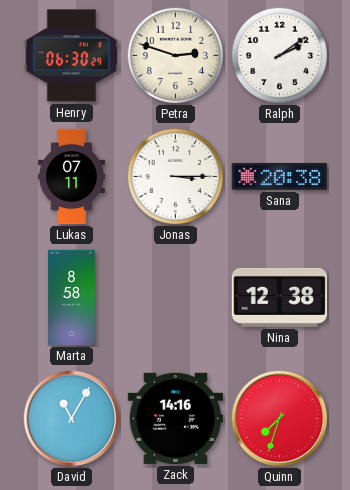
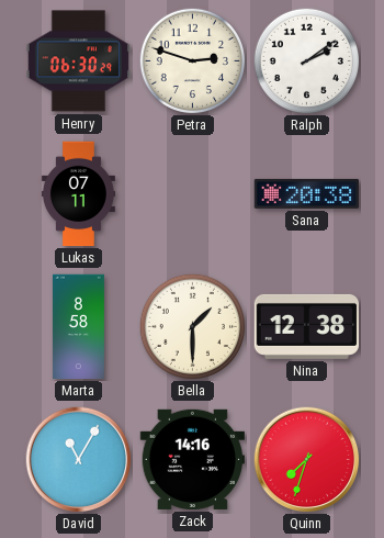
Jonas: 3:15 -> none (175, 176)
Bella: none -> 1:30 (192, 326)
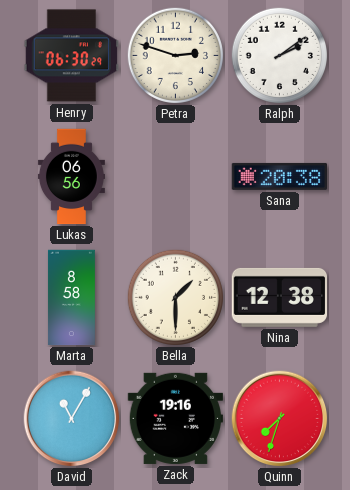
Lukas: 07:11 -> 06:56 (71, 177)
Zack: 14:16 -> 19:16 (175, 418)
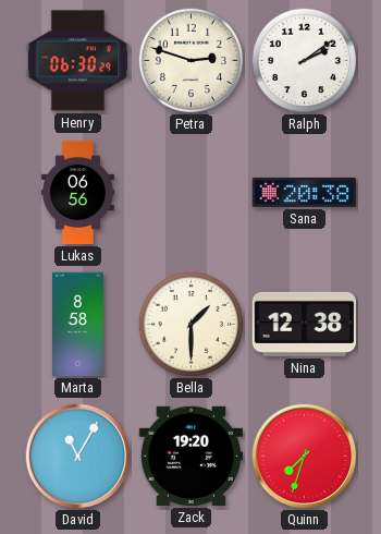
Zack: 19:16 -> 19:20 (190, 456)
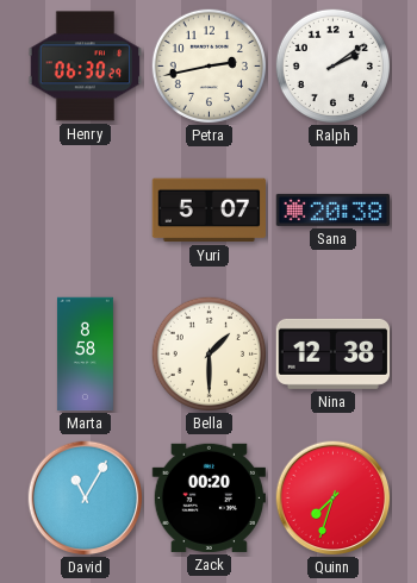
Petra: 2:48 -> 2:43 (208, 65)
Lukas: 06:56 -> none (77, 193)
Yuri: none -> 5:07 (210, 211)
Zack: 19:20 -> 00:20 (208, 497)
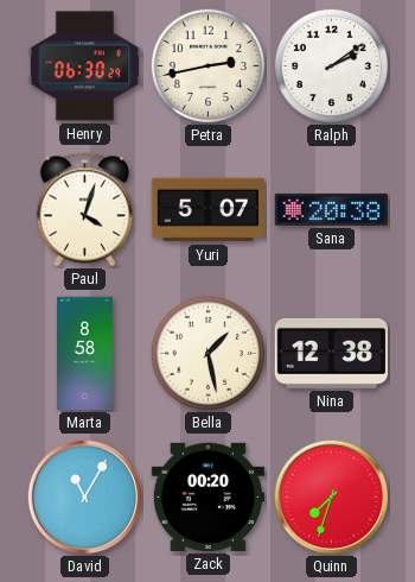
Paul: none -> 4:03 (84, 210)
Bella: 1:30 -> 1:28 (207, 353)
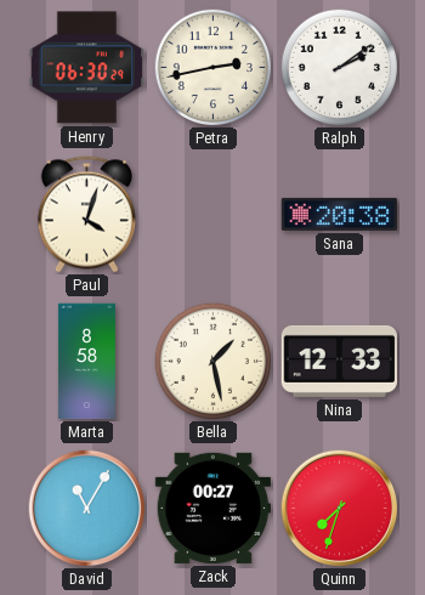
Yuri: 5:07 -> none (209, 210)
Nina: 12:38 -> 12:33 (340, 361)
Zack: 00:20 -> 00:27 (212, 508)
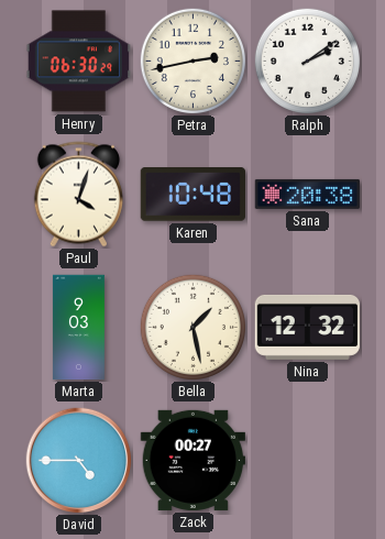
Karen: none -> 10:48 (193, 195)
Marta: 8:58 -> 9:03 (78, 328)
Nina: 12:33 -> 12:32 (308, 327)
David: 11:05 -> 4:45 (79, 461)
Quinn: 7:33 -> none (340, 509)
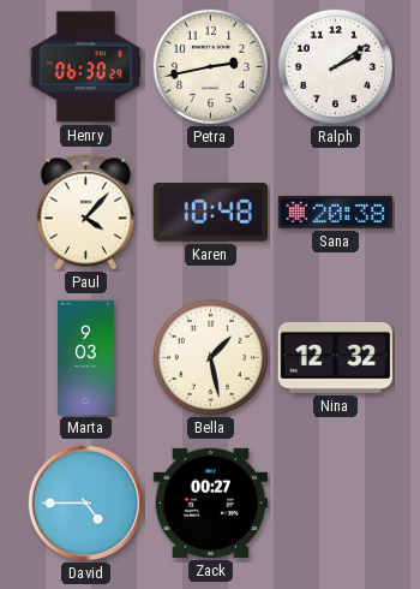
Paul: 4:03 -> 4:07 (85, 213)
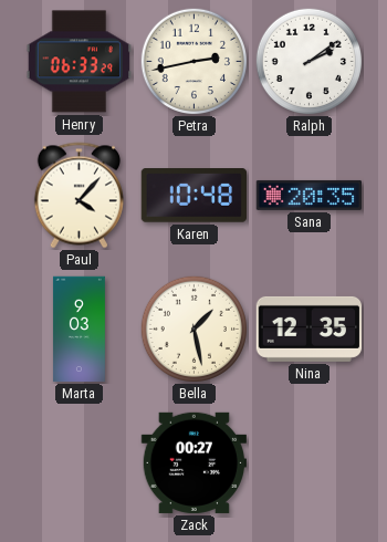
Henry: 06:30 -> 06:33 (79, 62)
Sana: 20:38 -> 20:35 (310, 195)
Nina: 12:32 -> 12:35 (310, 329)
David: 4:45 -> none (86, 504)
